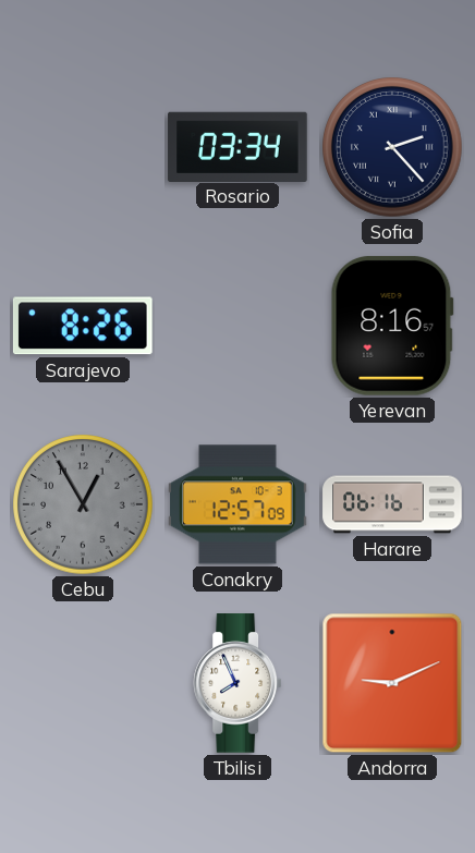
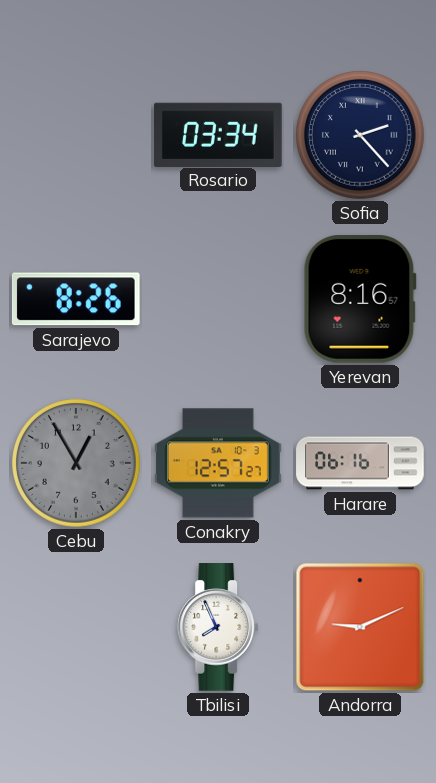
Conakry: 12:57:09 -> 12:57:27 (218, 463)
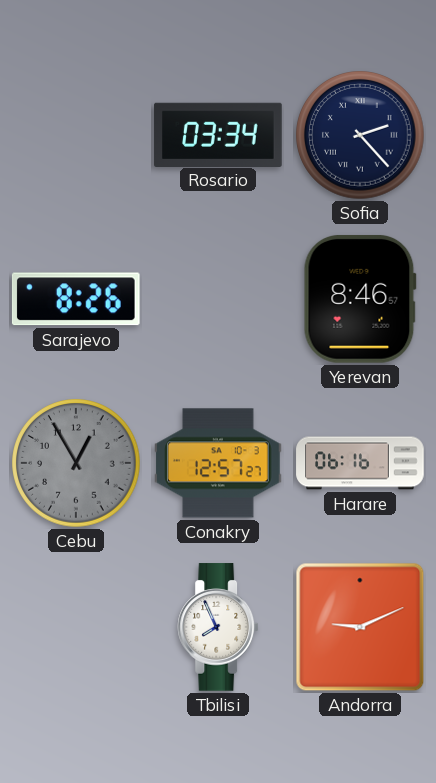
Yerevan: 8:16 -> 8:46 (360, 299)
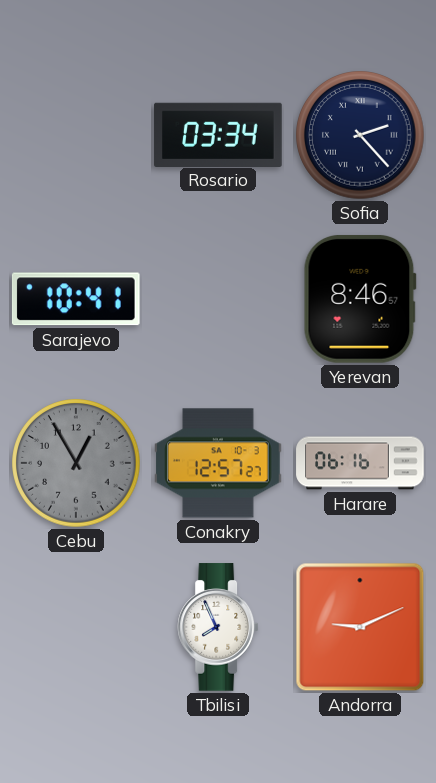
Sarajevo: 8:26 -> 10:41 (76, 299)
